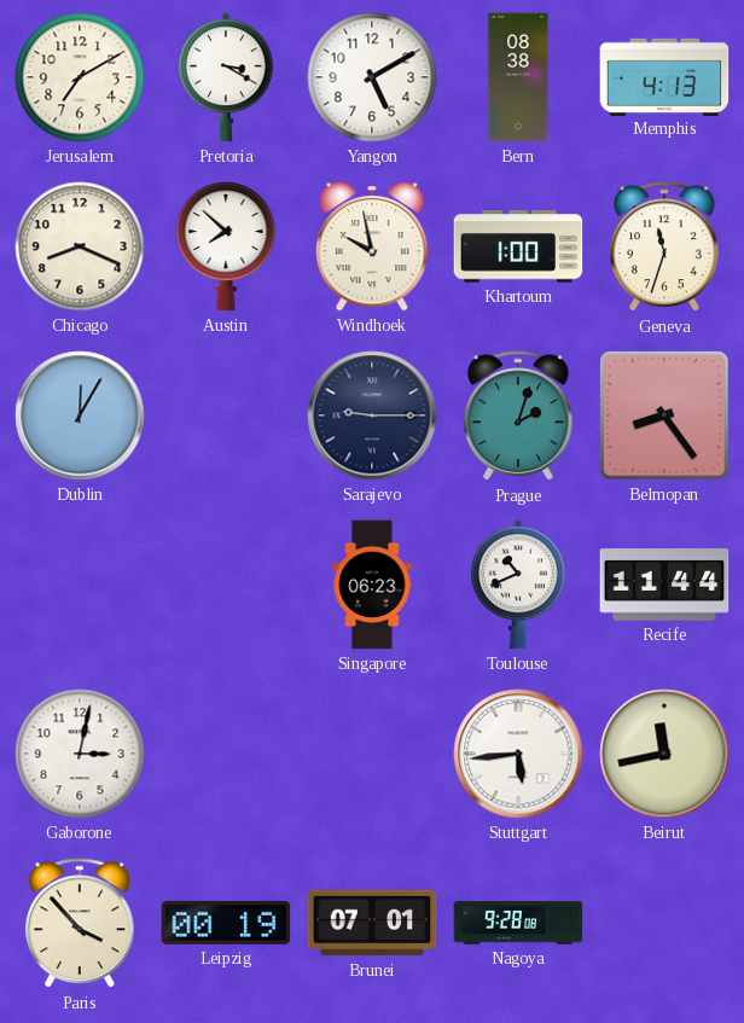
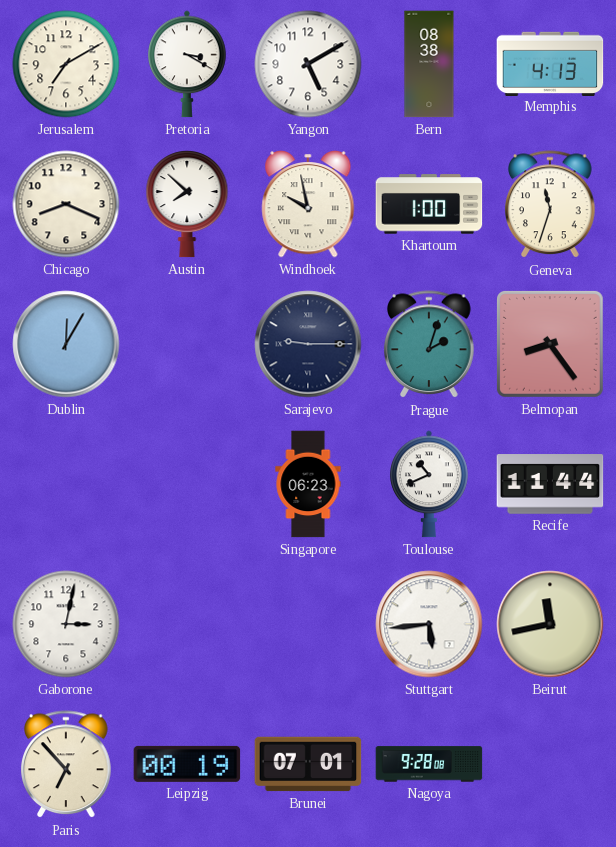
Paris: 3:53 -> 6:53 (66, 765)
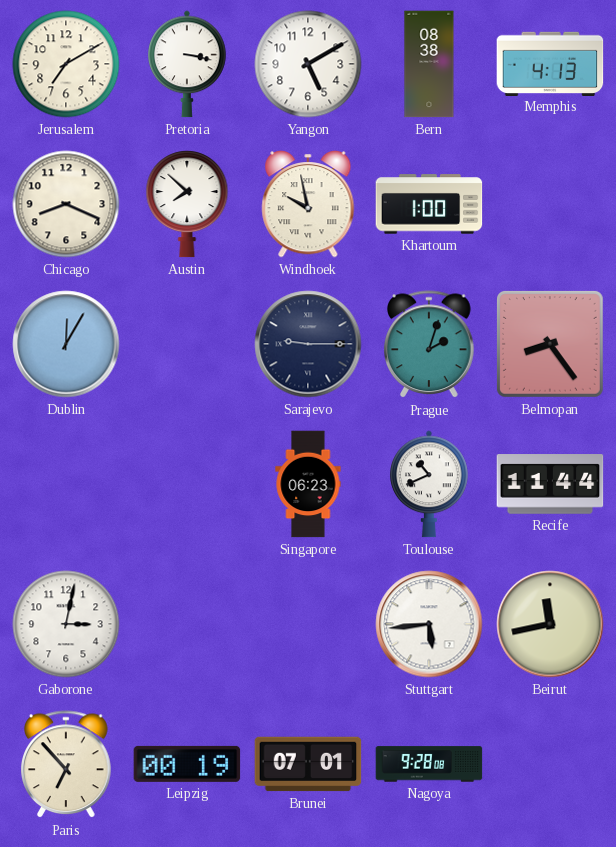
Pretoria: 3:20 -> 3:17 (188, 64)
Geneva: 11:33 -> none (550, 205)
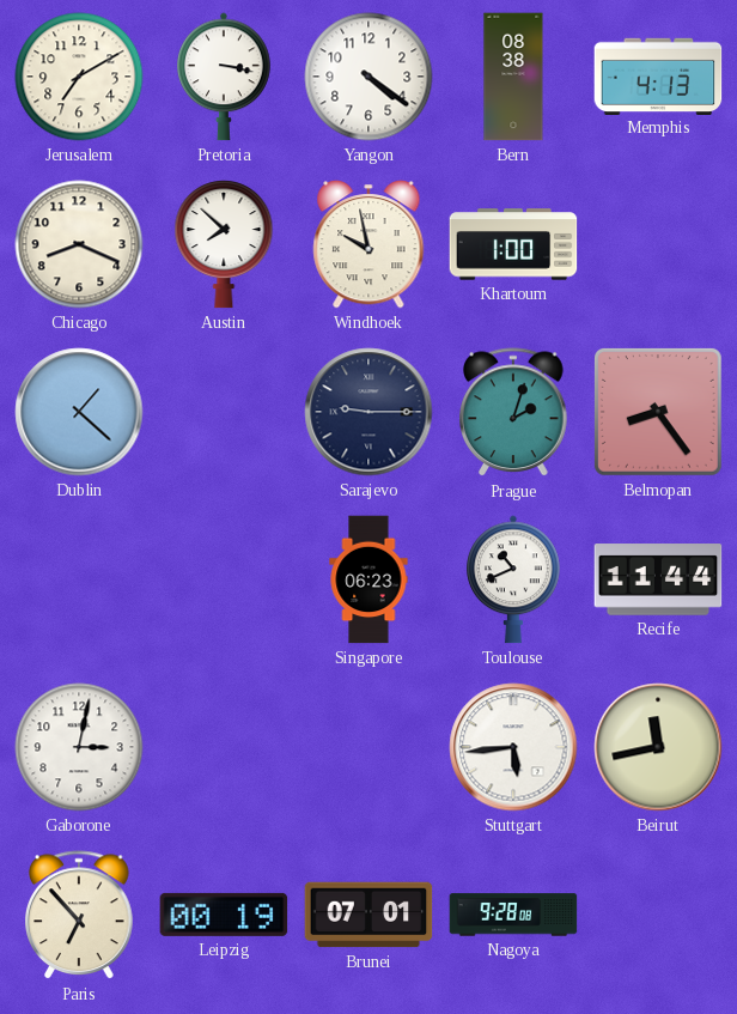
Yangon: 5:10 -> 4:21 (368, 77)
Dublin: 12:05 -> 1:22 (79, 412)
